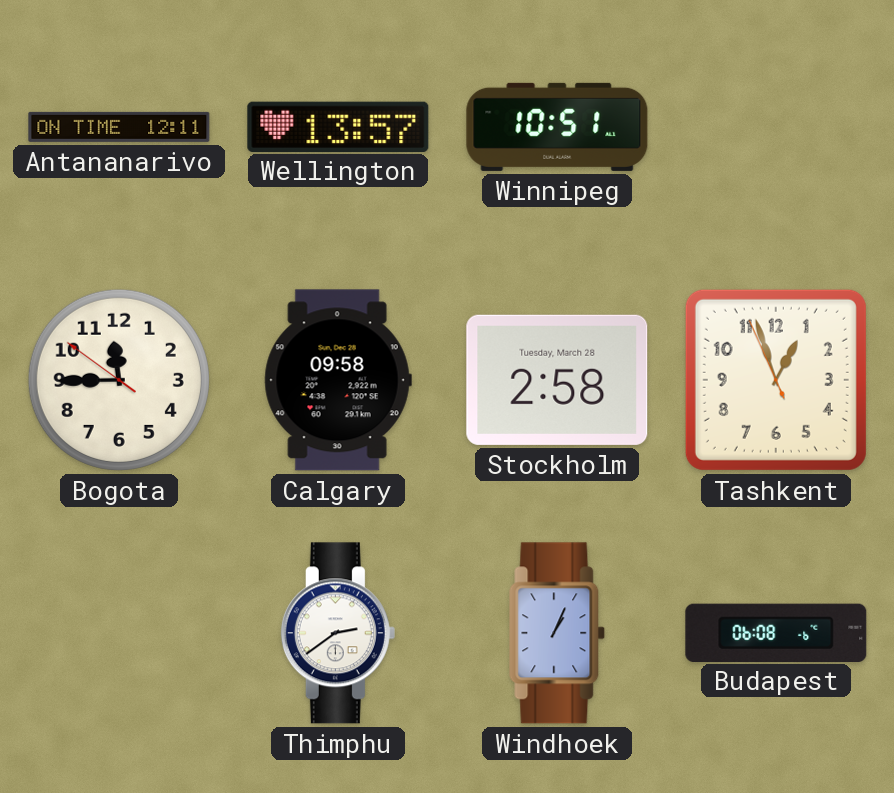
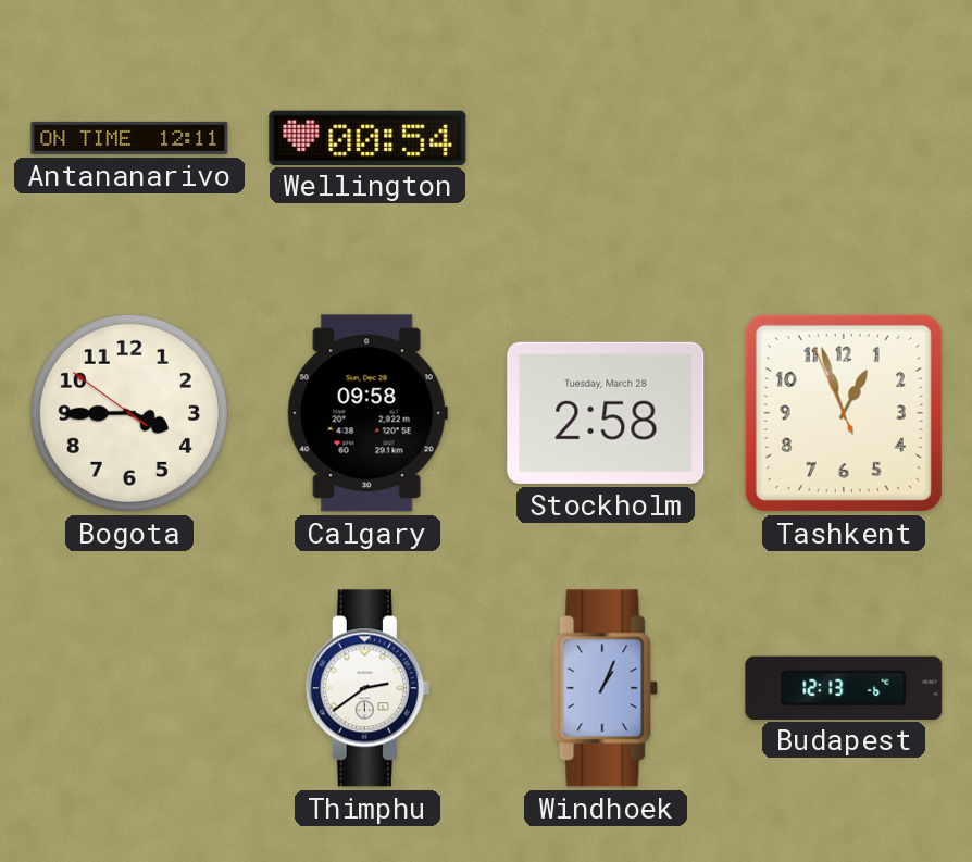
Wellington: 13:57 -> 00:54 (367, 137)
Winnipeg: 10:51 -> none (557, 127)
Bogota: 11:44 -> 3:44 (129, 413)
Budapest: 06:08 -> 12:13 (844, 687)
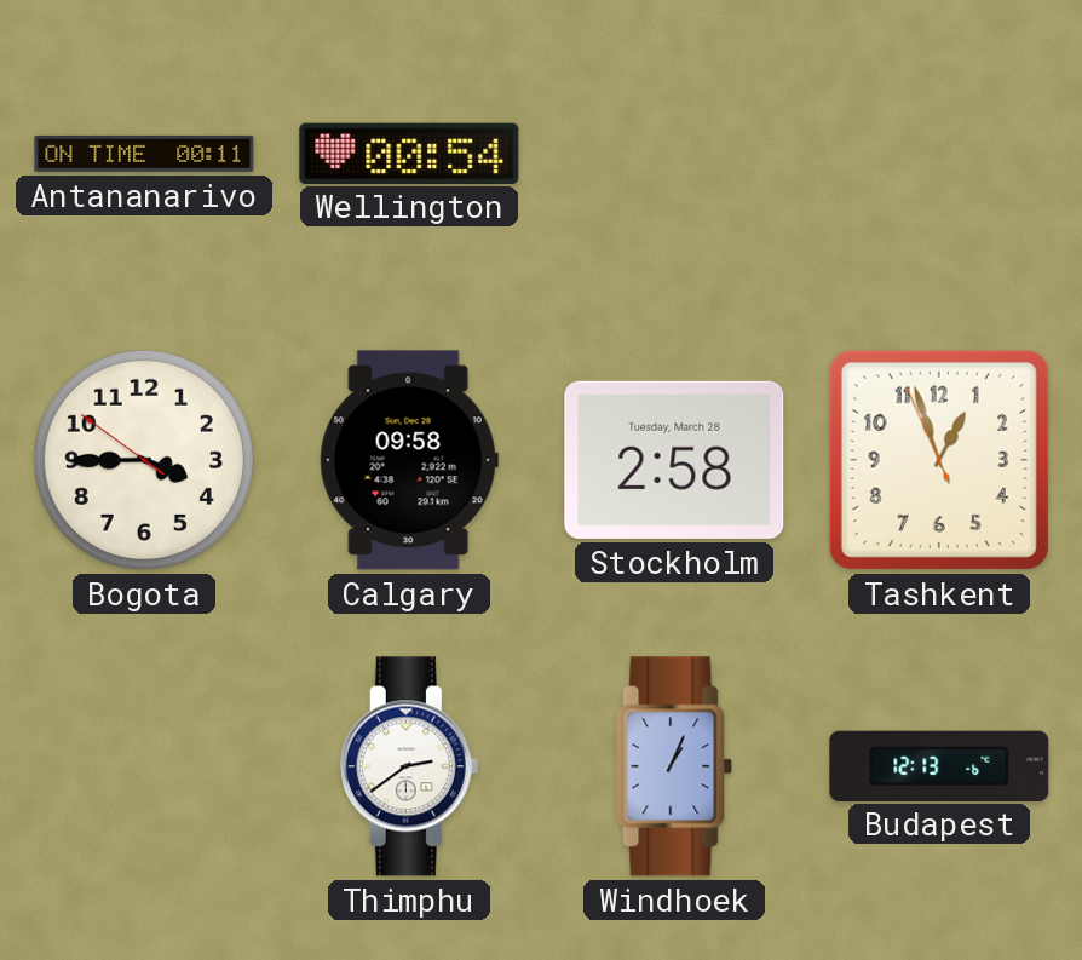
Antananarivo: 12:11 -> 00:11 (144, 154)
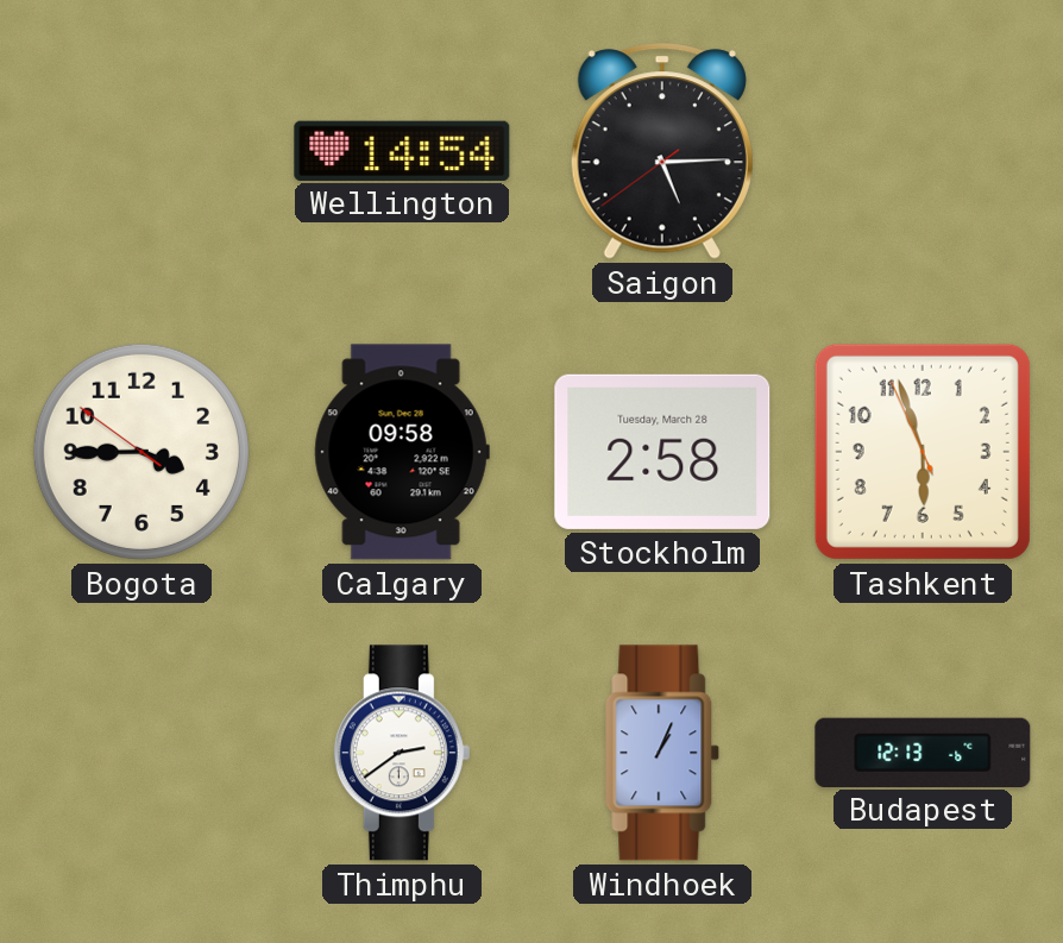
Antananarivo: 00:11 -> none (144, 154)
Wellington: 00:54 -> 14:54 (402, 150)
Saigon: none -> 5:14 (662, 151)
Tashkent: 12:56 -> 5:56 (923, 452)
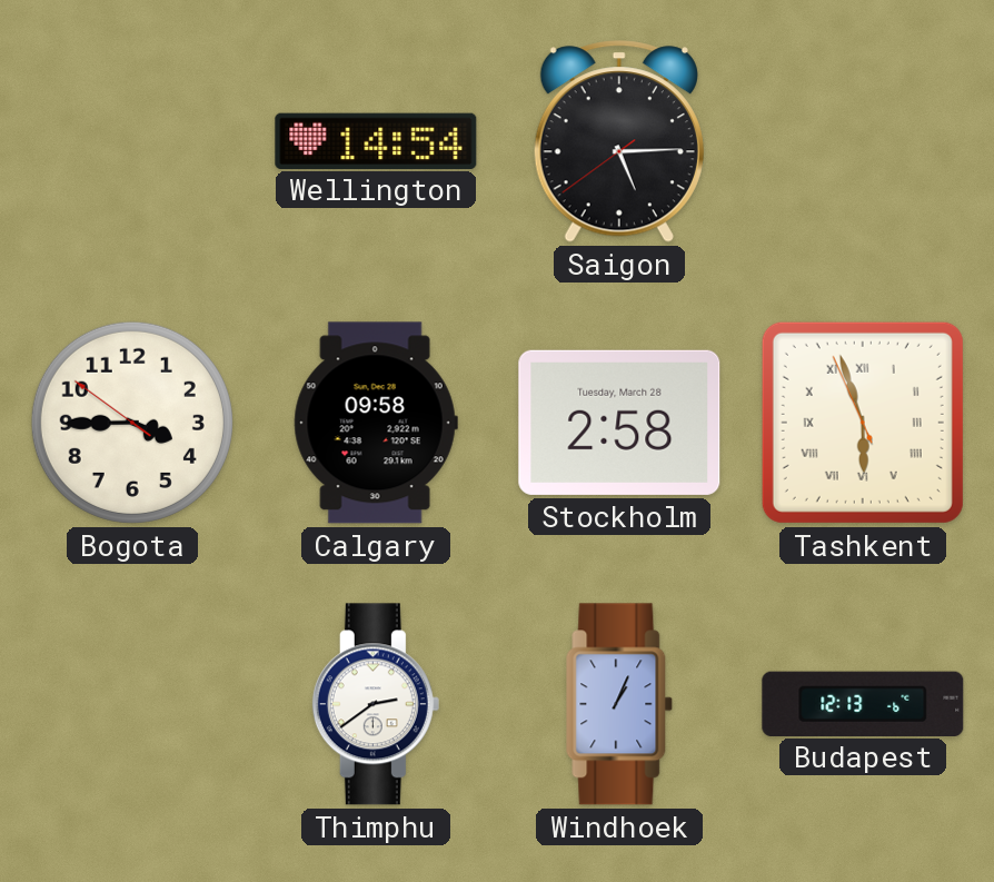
Tashkent numerals: Arabic -> Roman (863, 423)
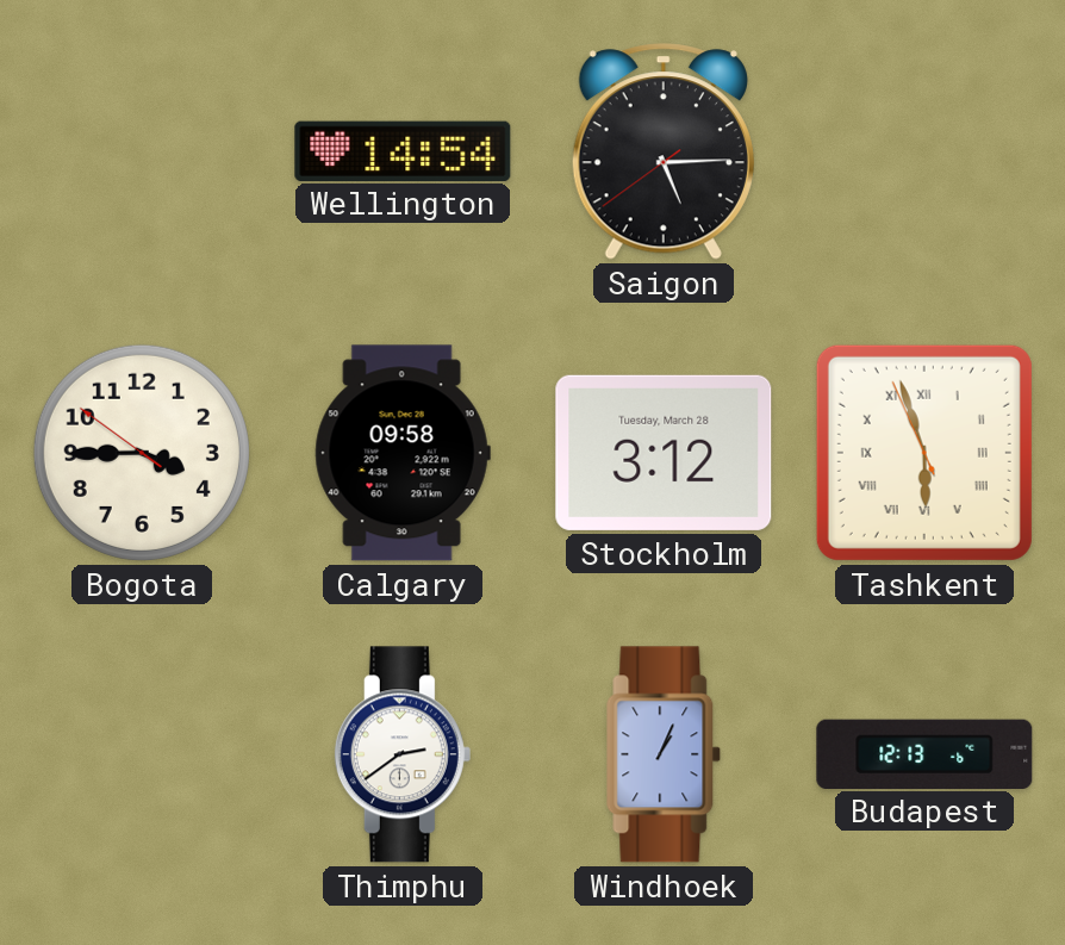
Stockholm: 2:58 -> 3:12 (664, 453)
